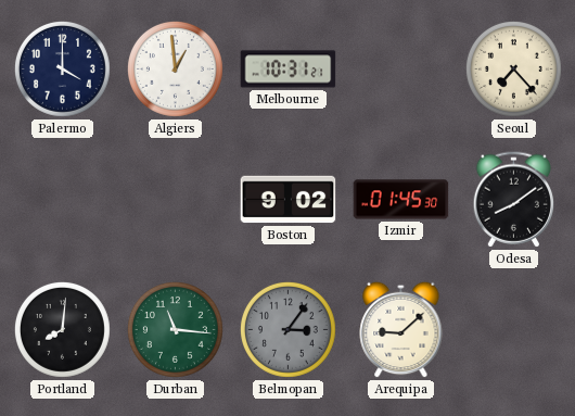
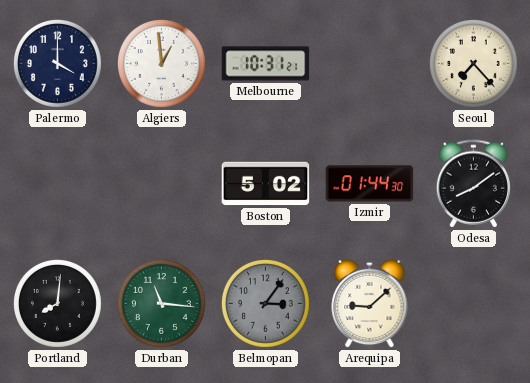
Boston: 9:02 -> 5:02 (266, 184)
Izmir: 01:45 -> 01:44 (370, 184)
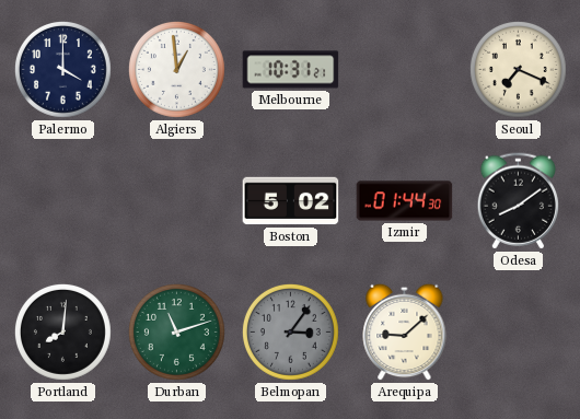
Seoul: 7:23 -> 7:19 (518, 69)
Durban: 11:16 -> 11:12 (176, 331)
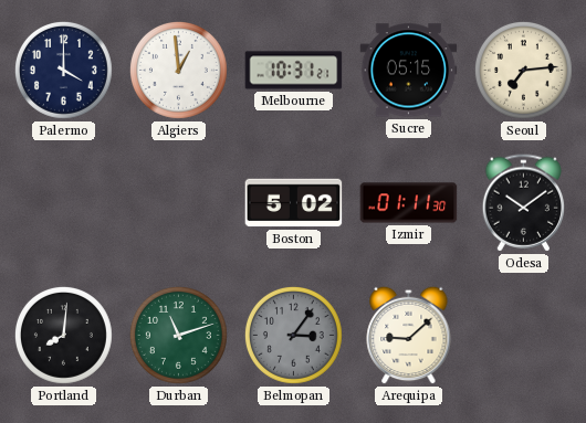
Sucre: none -> 05:15 (409, 71)
Seoul: 7:19 -> 7:14 (523, 70)
Izmir: 01:44 -> 01:11 (409, 203)
Odesa: 8:09 -> 10:09 (524, 203)
